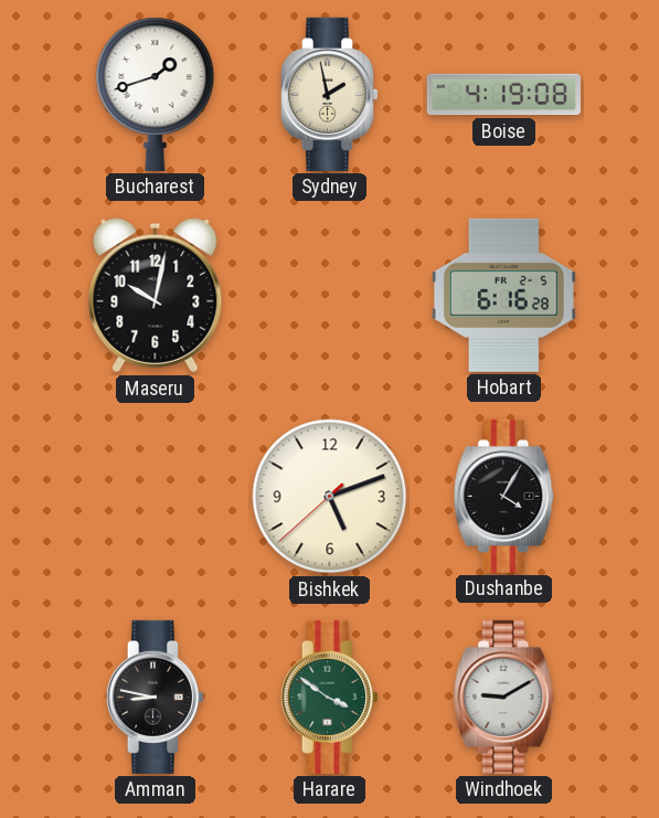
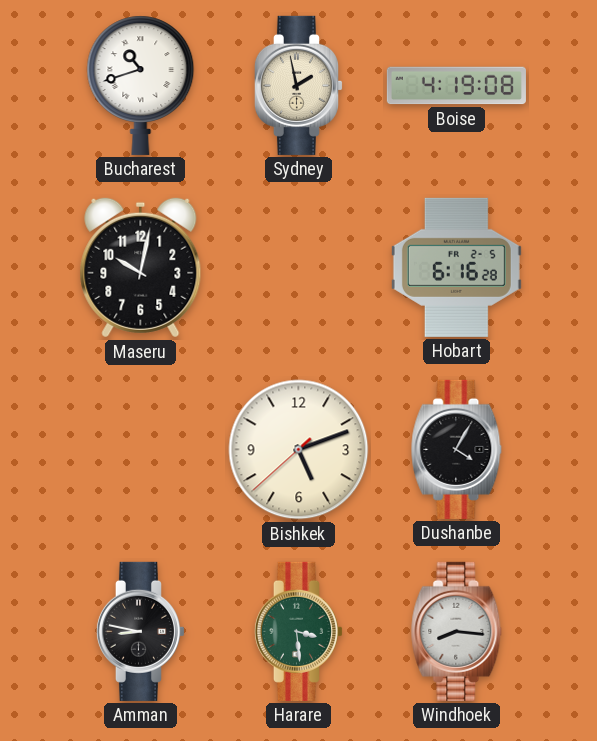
Bucharest: 1:42 -> 10:42 (141, 85)
Harare: 3:51 -> 3:29 (298, 631)
Windhoek: 9:10 -> 8:16 (457, 631)
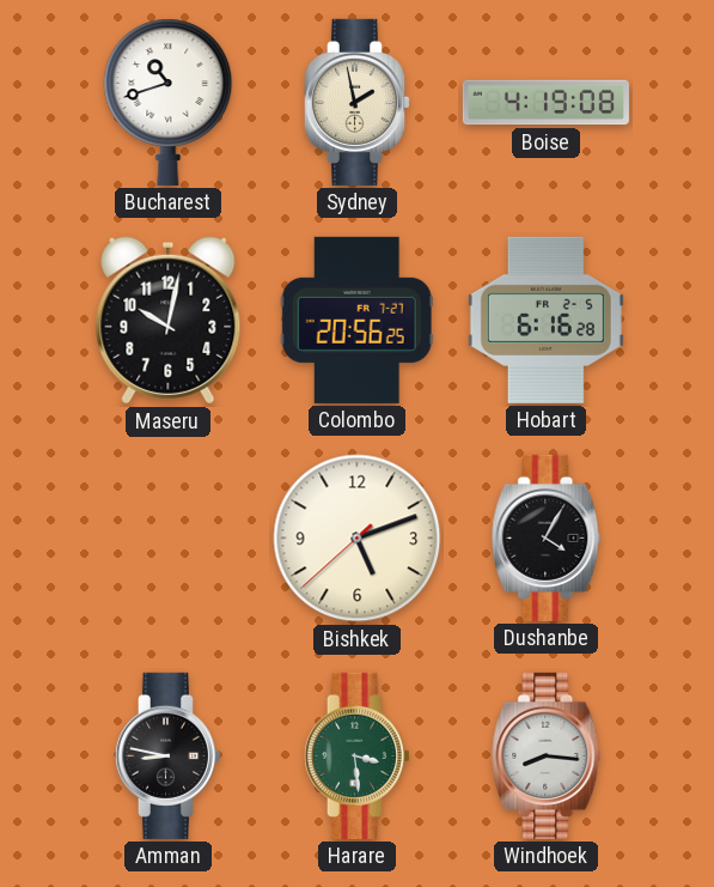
Colombo: none -> 20:56 (356, 320)
